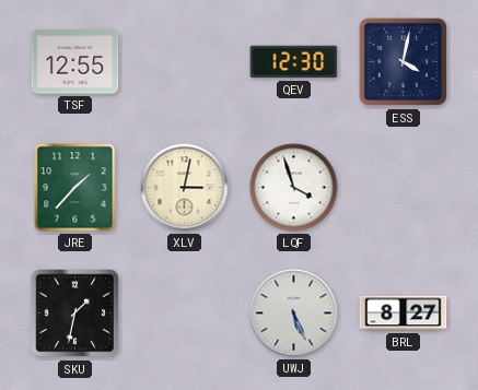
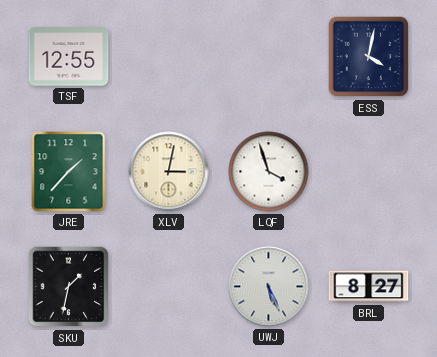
QEV: 12:30 -> none (294, 62)
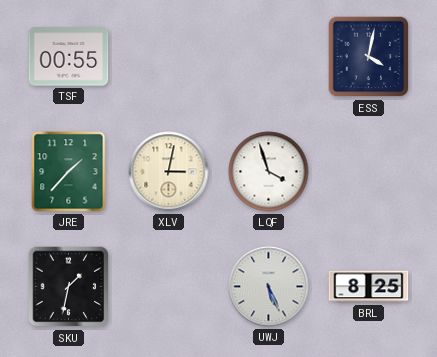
TSF: 12:55 -> 00:55 (69, 57)
BRL: 8:27 -> 8:25 (369, 287)
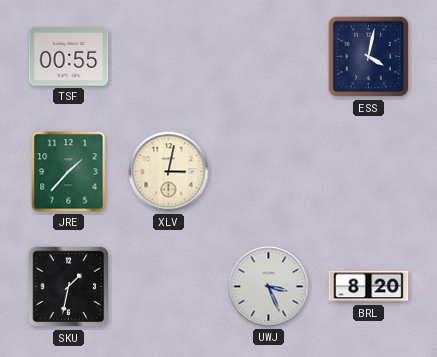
LQF: 3:57 -> none (269, 172)
UWJ: 5:26 -> 3:26 (269, 287)
BRL: 8:25 -> 8:20 (369, 287)
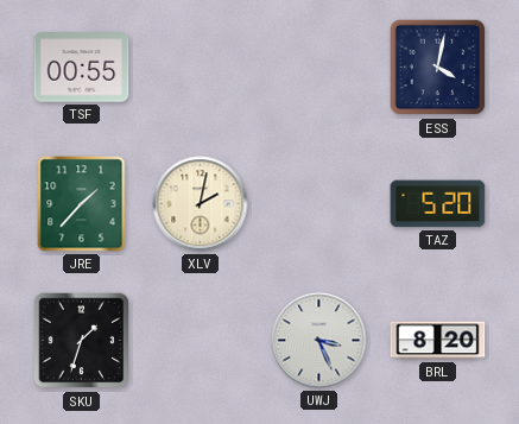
XLV: 3:02 -> 2:02 (201, 204)
TAZ: none -> 5:20 (438, 204)
SKU: 1:32 -> 1:33 (82, 341)
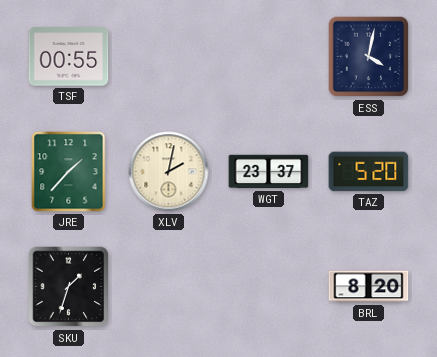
WGT: none -> 23:37 (269, 172)
UWJ: 3:26 -> none (319, 341)
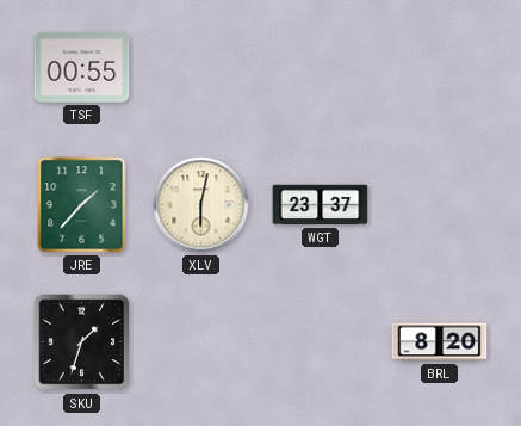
ESS: 4:02 -> none (369, 57)
XLV: 2:02 -> 6:02 (201, 205)
TAZ: 5:20 -> none (369, 172)
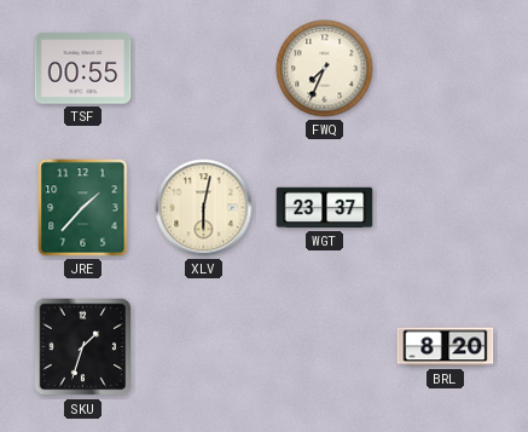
FWQ: none -> 7:34 (325, 69)
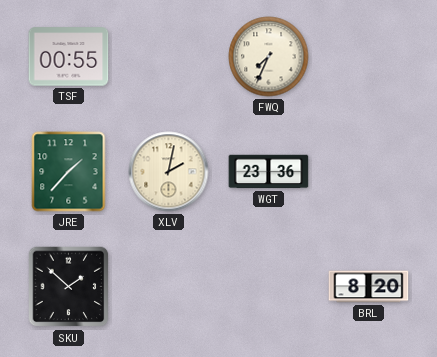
XLV: 6:02 -> 2:02 (169, 172)
WGT: 23:37 -> 23:36 (269, 172)
SKU: 1:33 -> 1:52 (69, 287)
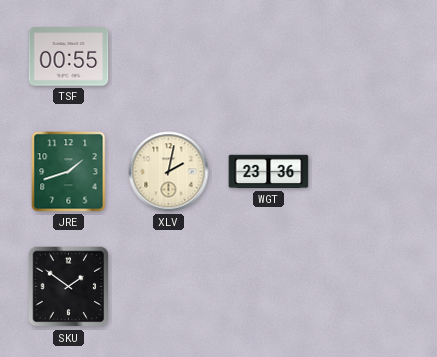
FWQ: 7:34 -> none (269, 57)
JRE: 1:37 -> 1:42 (69, 172)
SKU: 1:52 -> 1:51 (69, 287)
BRL: 8:20 -> none (369, 287)
